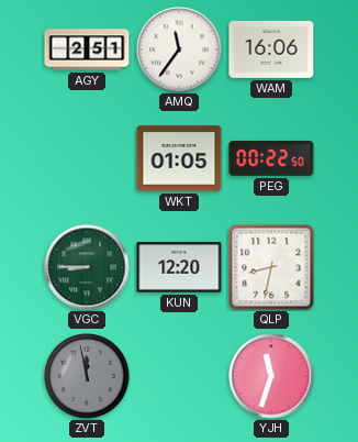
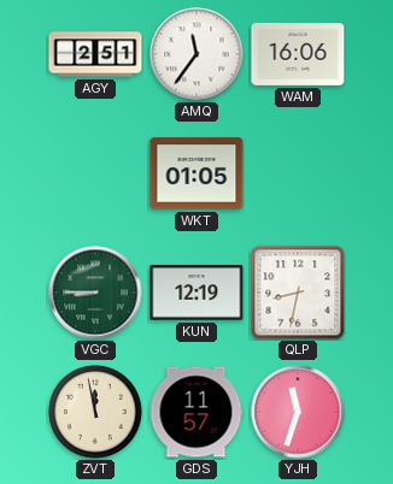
PEG: 00:22 -> none (271, 158)
KUN: 12:20 -> 12:19 (196, 293)
ZVT dial: grey -> cream (95, 412)
GDS: none -> 11:57 (196, 412)
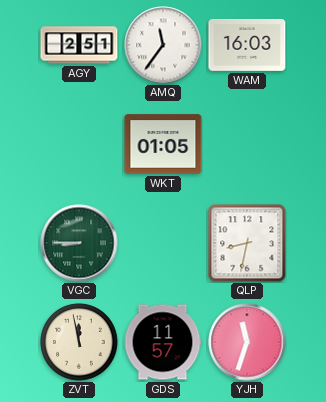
WAM: 16:06 -> 16:03 (247, 45)
KUN: 12:19 -> none (196, 293)
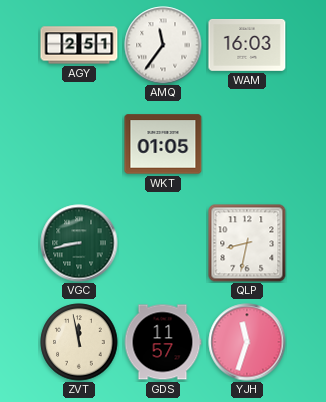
VGC: 8:45 -> 8:43 (79, 243)
